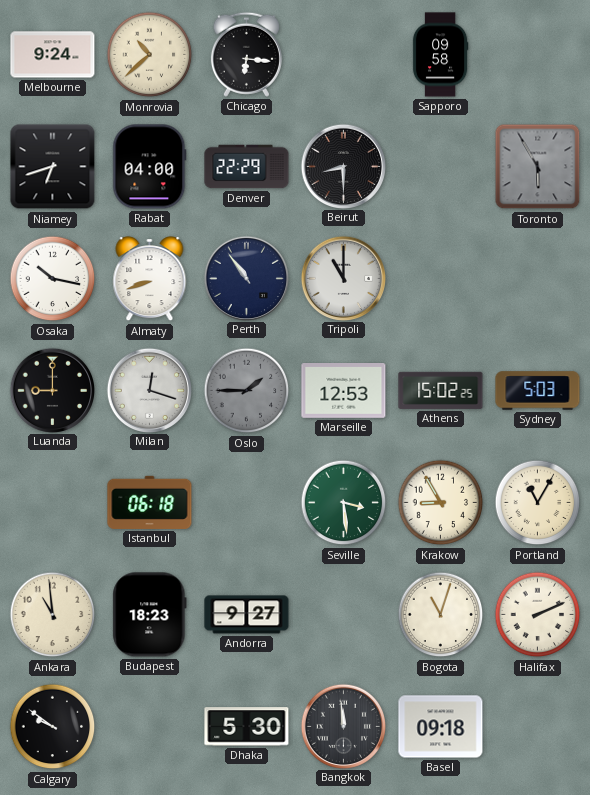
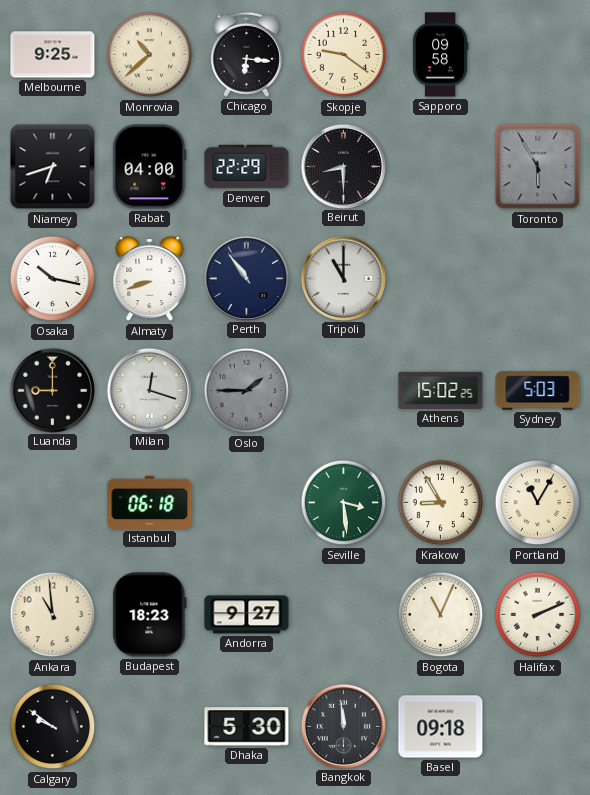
Melbourne: 9:24 -> 9:25 (53, 55)
Skopje: none -> 9:21 (344, 55)
Marseille: 12:53 -> none (344, 391)
Bogota: 11:03 -> 11:04 (441, 615)
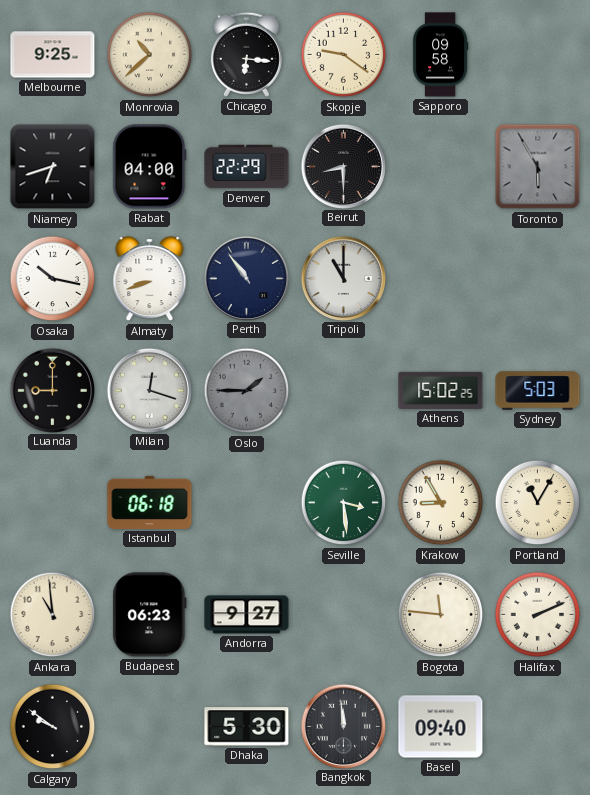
Budapest: 18:23 -> 06:23 (150, 615)
Bogota: 11:04 -> 11:46 (441, 615)
Basel: 09:18 -> 09:40 (441, 727)
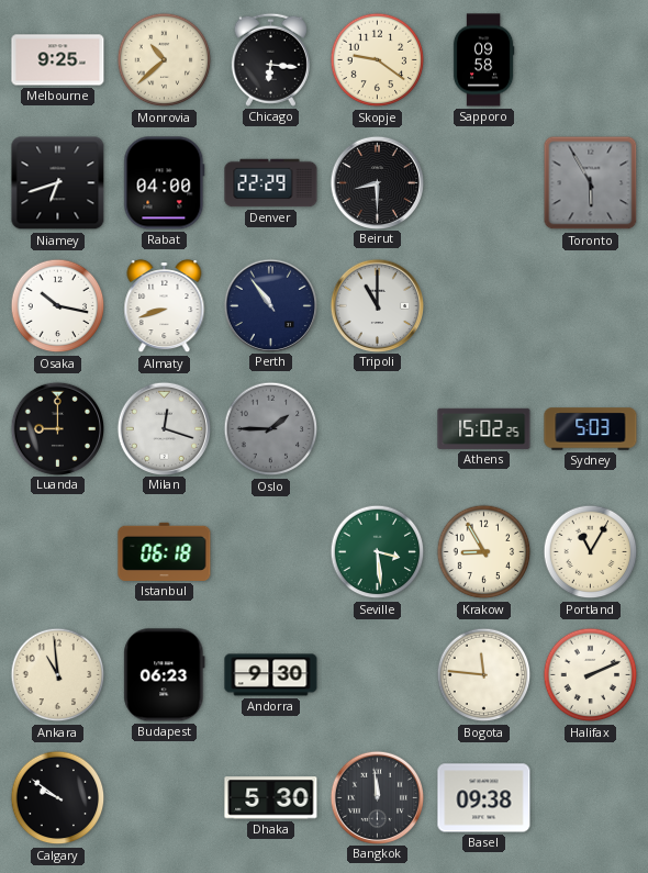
Andorra: 9:27 -> 9:30 (271, 675)
Basel: 09:40 -> 09:38 (484, 798)
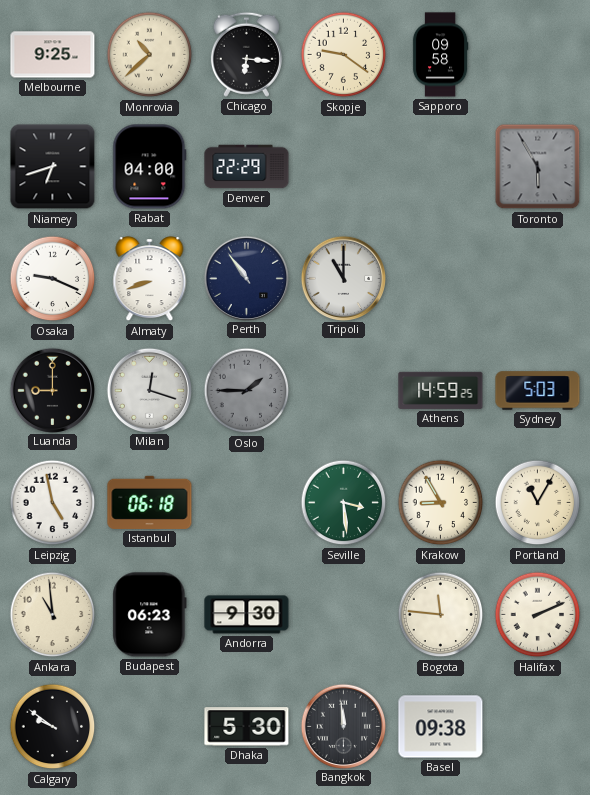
Beirut: 8:30 -> none (377, 182)
Osaka: 10:17 -> 9:19 (53, 279)
Athens: 15:02 -> 14:59 (441, 390)
Leipzig: none -> 4:58 (53, 503)
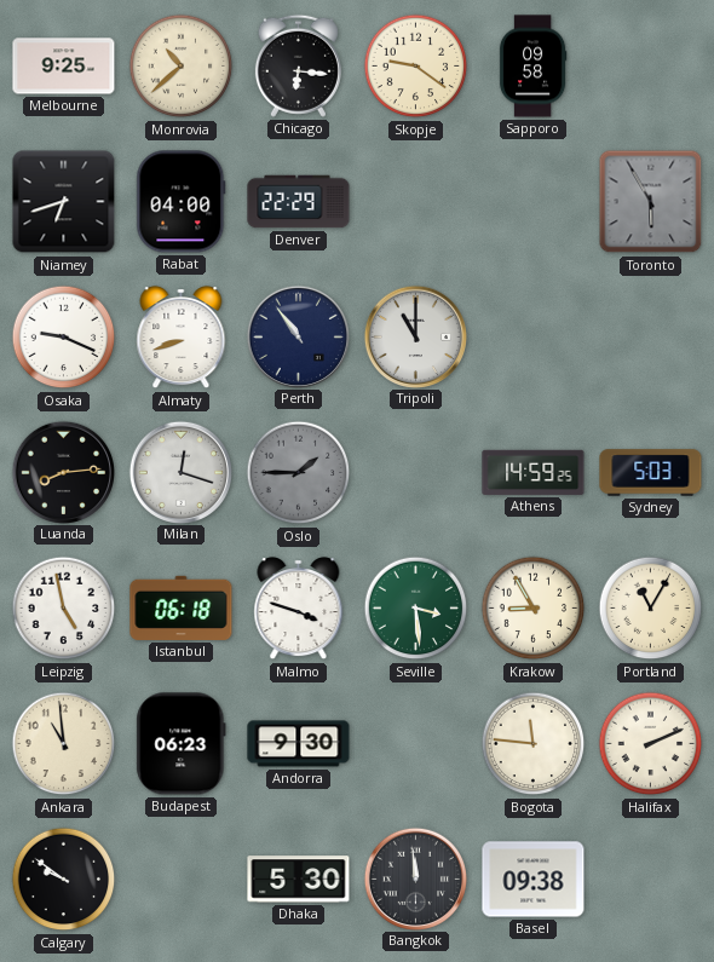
Luanda: 9:00 -> 8:14 (63, 472)
Malmo: none -> 3:48 (299, 609)
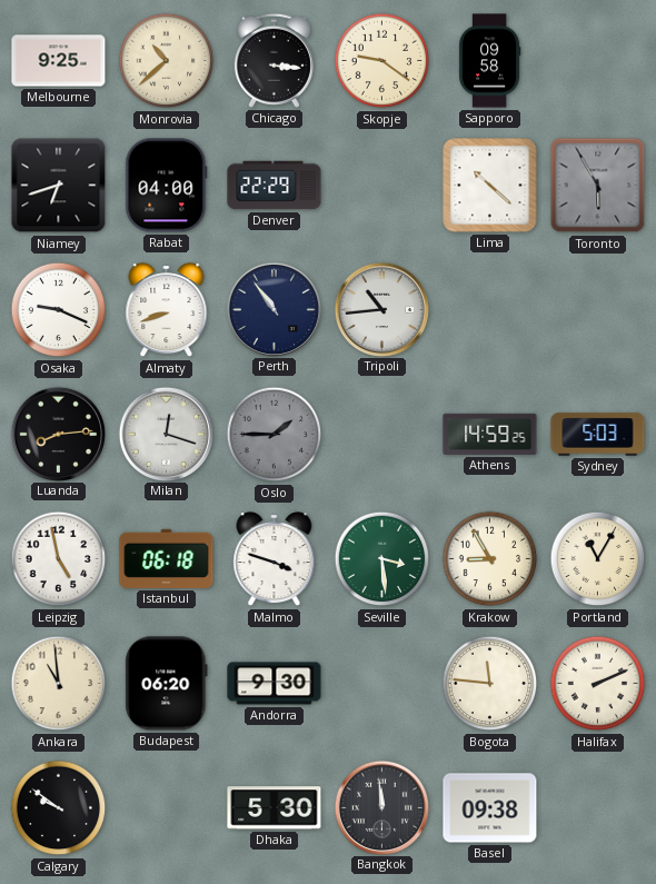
Chicago: 6:16 -> 3:16 (274, 60)
Lima: none -> 10:22 (490, 186)
Tripoli: 11:00 -> 10:44 (381, 309)
Budapest: 06:23 -> 06:20 (167, 684)
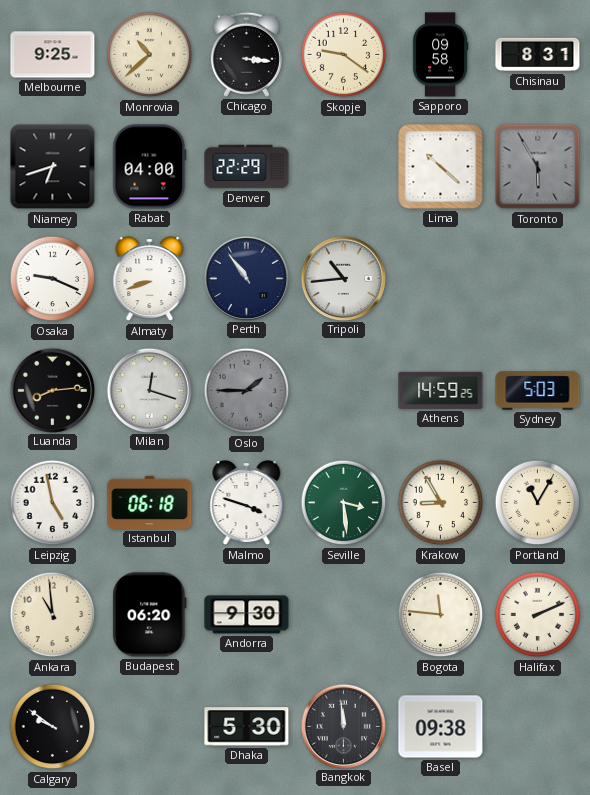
Chisinau: none -> 8:31 (538, 55)
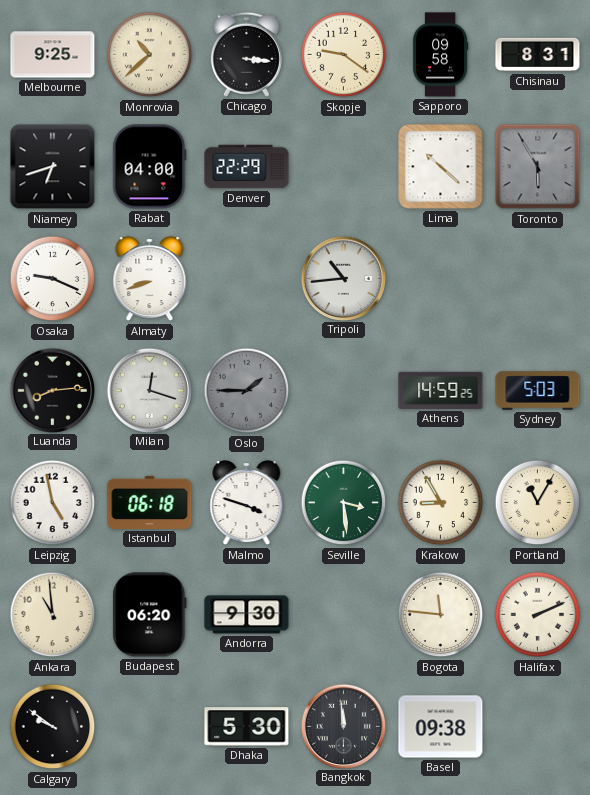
Perth: 10:54 -> none (246, 278)
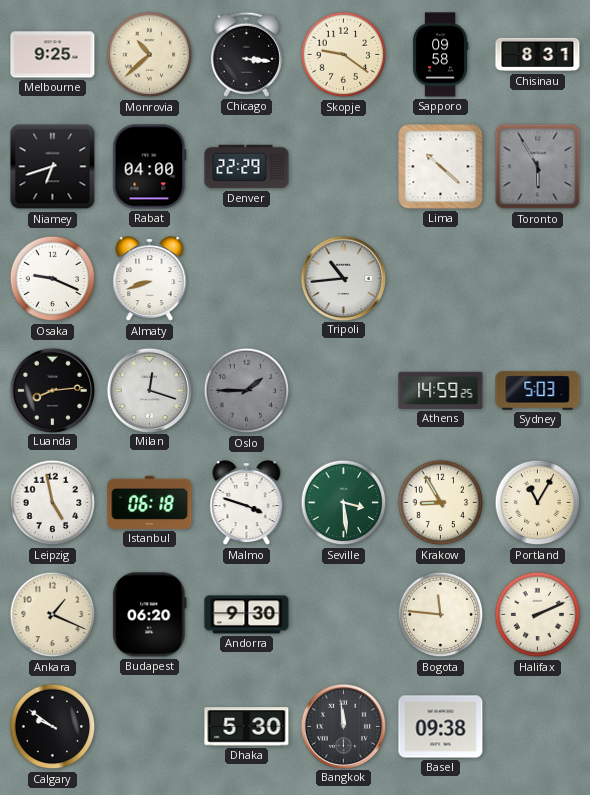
Ankara: 10:59 -> 1:19 (53, 615)
